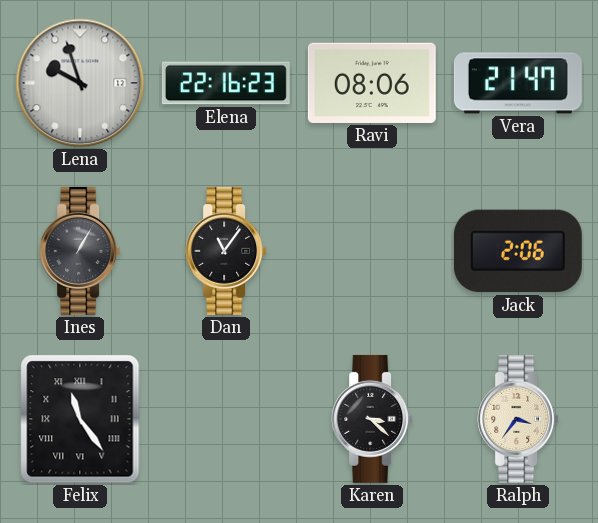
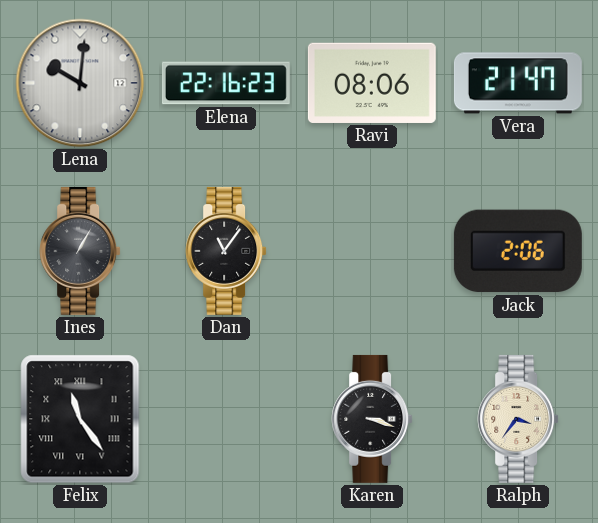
Lena: 9:57 -> 10:01 (80, 83)
Karen: 3:22 -> 3:18 (372, 419)
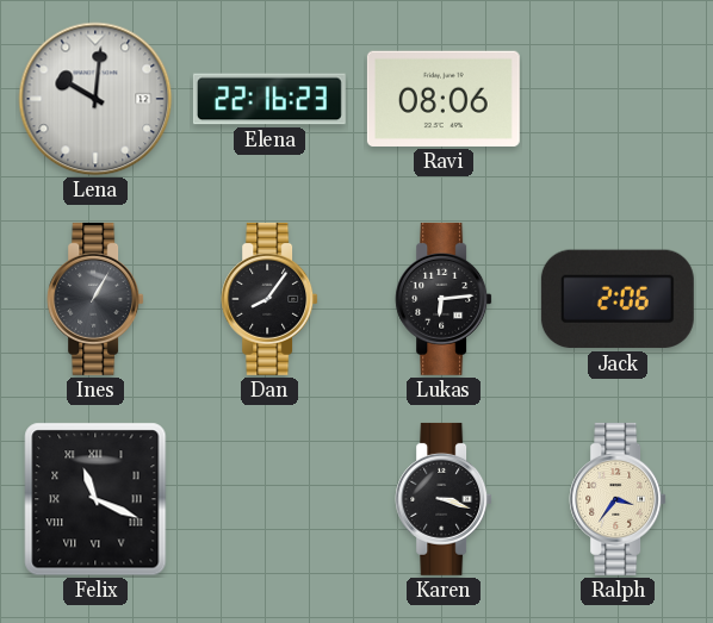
Vera: 21:47 -> none (518, 83)
Dan: 11:06 -> 8:06 (269, 299)
Lukas: none -> 6:14 (444, 299)
Felix: 11:24 -> 11:19 (95, 499)
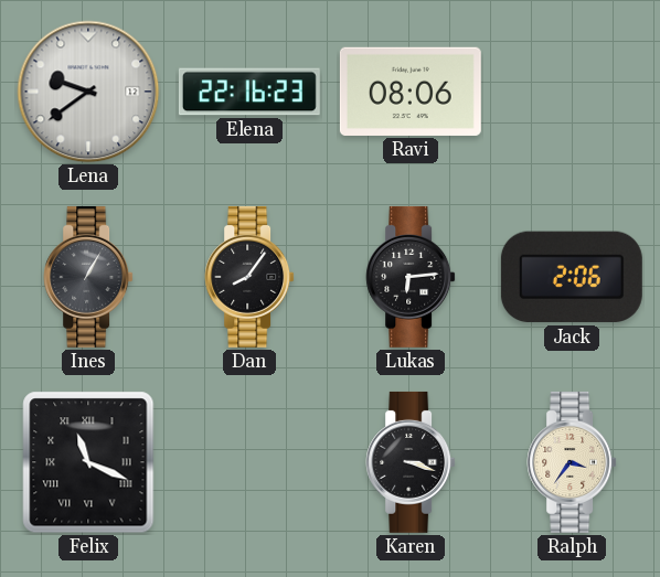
Lena: 10:01 -> 9:39 (88, 92)
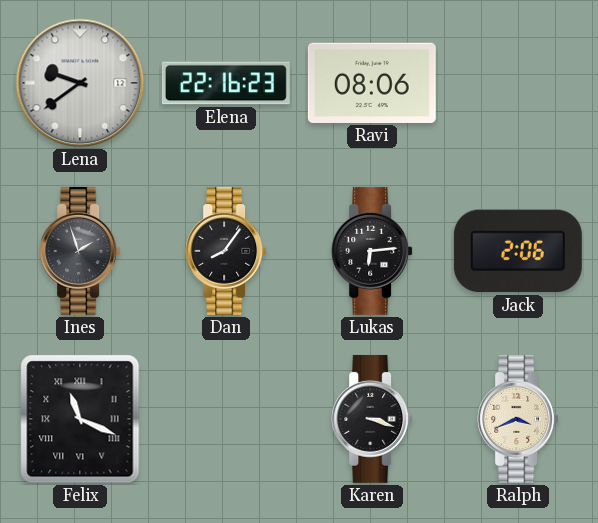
Ines: 1:05 -> 1:57 (80, 251)
Ralph: 3:36 -> 3:41 (518, 419)
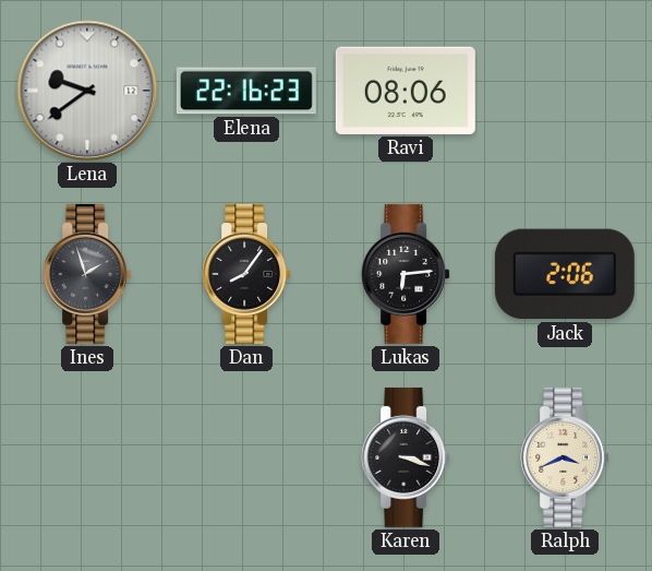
Felix: 11:19 -> none (80, 419)
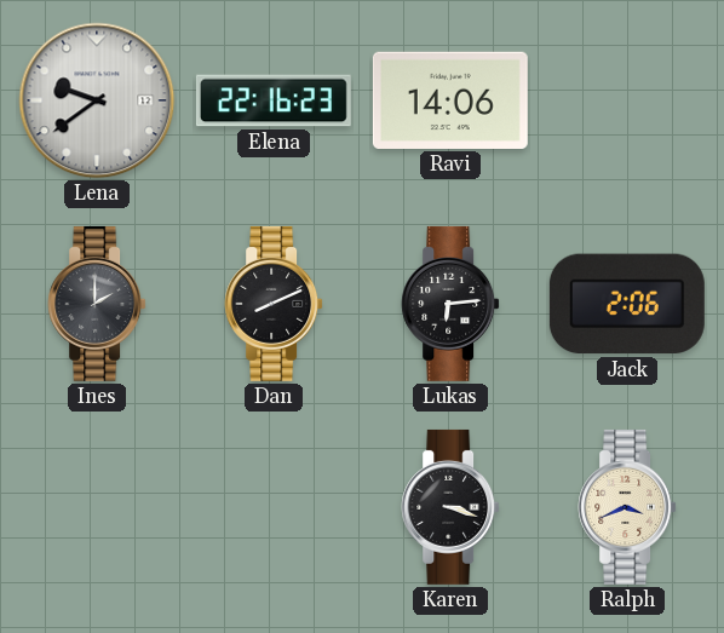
Ravi: 08:06 -> 14:06 (450, 100)
Ines: 1:57 -> 2:00 (97, 304)
Dan: 8:06 -> 8:11 (274, 304)
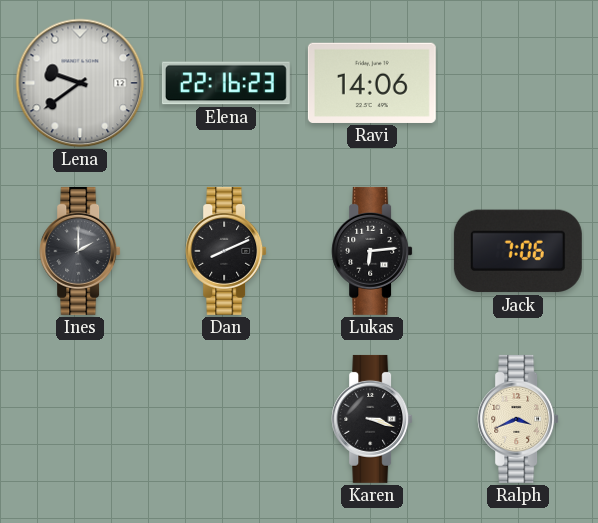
Jack: 2:06 -> 7:06 (518, 251)
